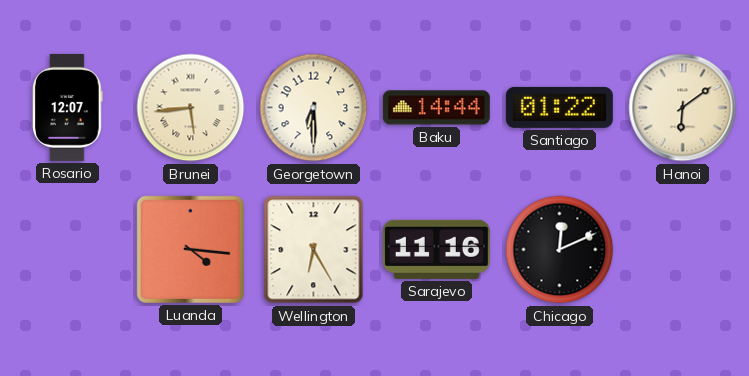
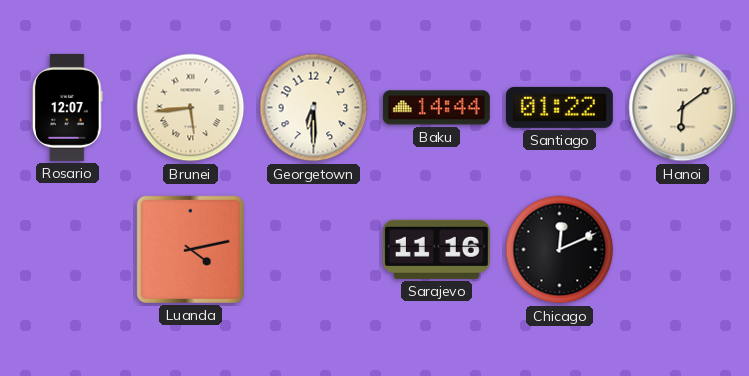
Luanda: 4:16 -> 4:13 (190, 249)
Wellington: 6:25 -> none (314, 250)
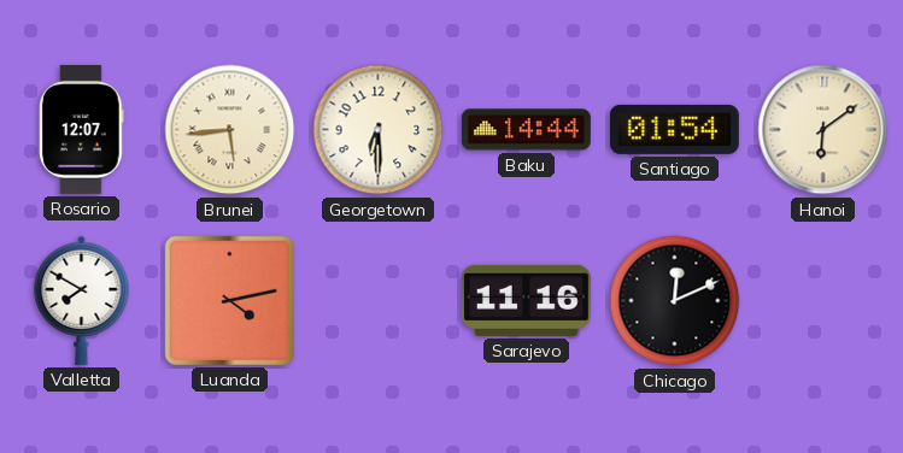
Santiago: 01:22 -> 01:54 (674, 129)
Valletta: none -> 7:50 (82, 300)
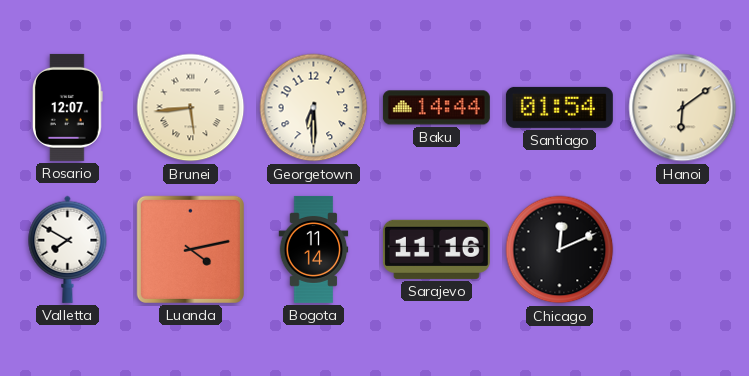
Bogota: none -> 11:14 (314, 249)
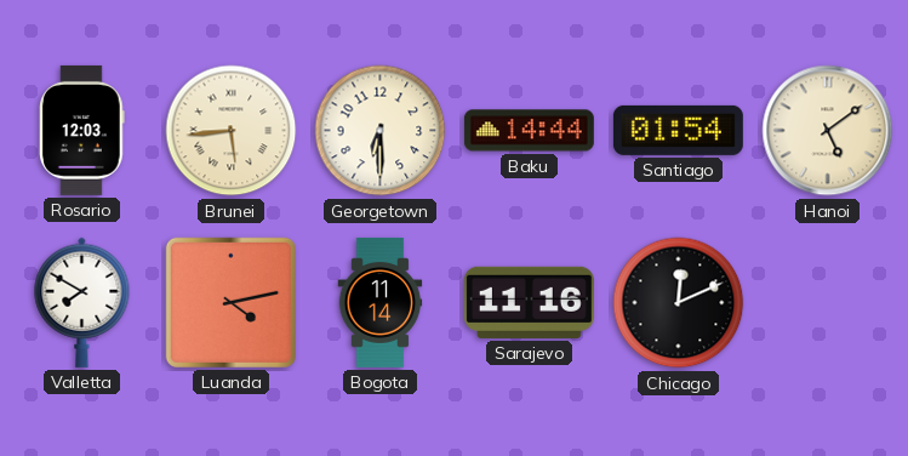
Rosario: 12:07 -> 12:03 (82, 130)
Hanoi: 6:09 -> 5:09 (828, 131)
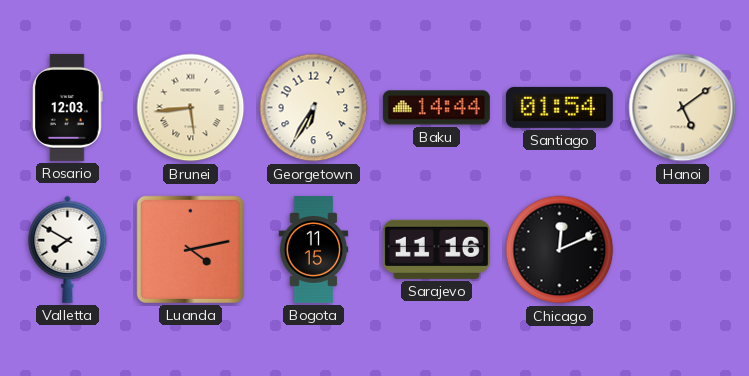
Georgetown: 6:30 -> 6:35 (314, 108)
Bogota: 11:14 -> 11:15 (314, 249)
